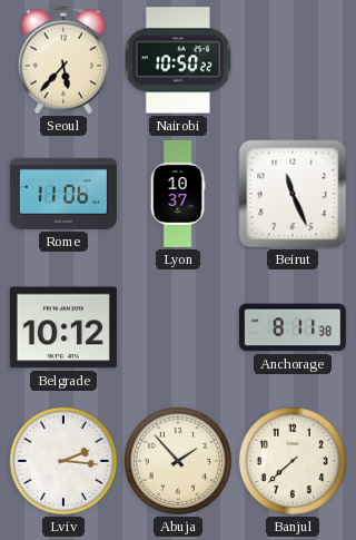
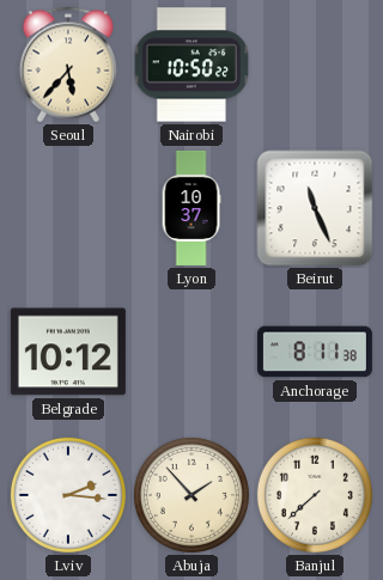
Rome: 11:06 -> none (63, 194)
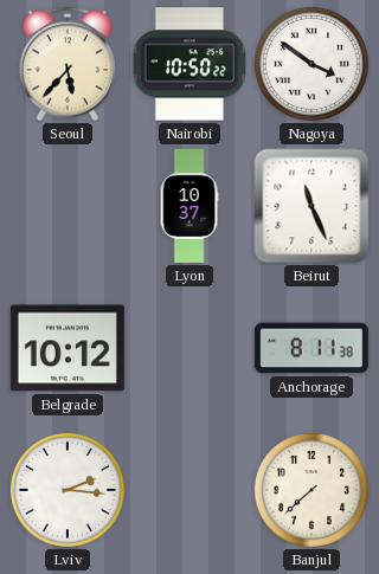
Nagoya: none -> 3:51 (311, 64)
Abuja: 1:53 -> none (191, 495)
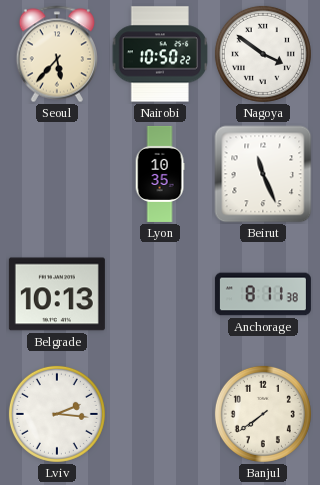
Lyon: 10:37 -> 10:35 (160, 174)
Belgrade: 10:12 -> 10:13 (57, 294)
Banjul: 7:38 -> 7:39 (263, 414)
